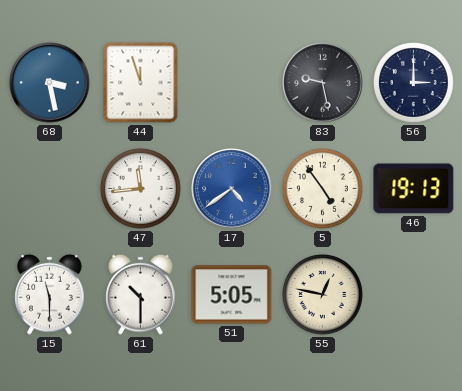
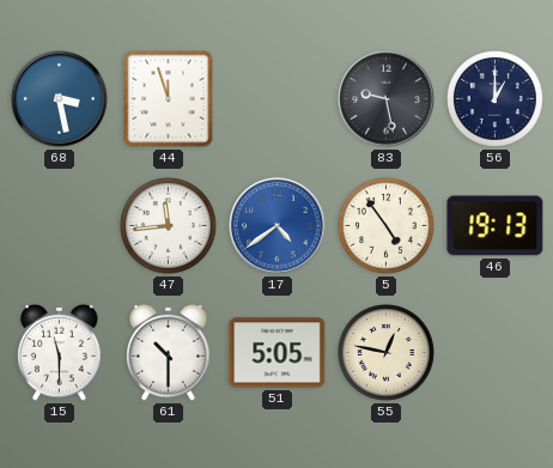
56: 3:00 -> 1:00 (496, 99)
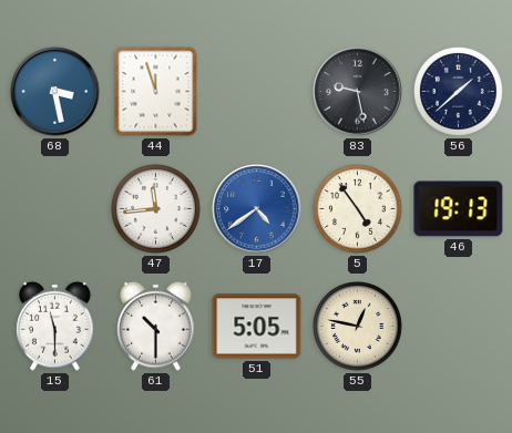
56: 1:00 -> 1:38 (459, 92)
